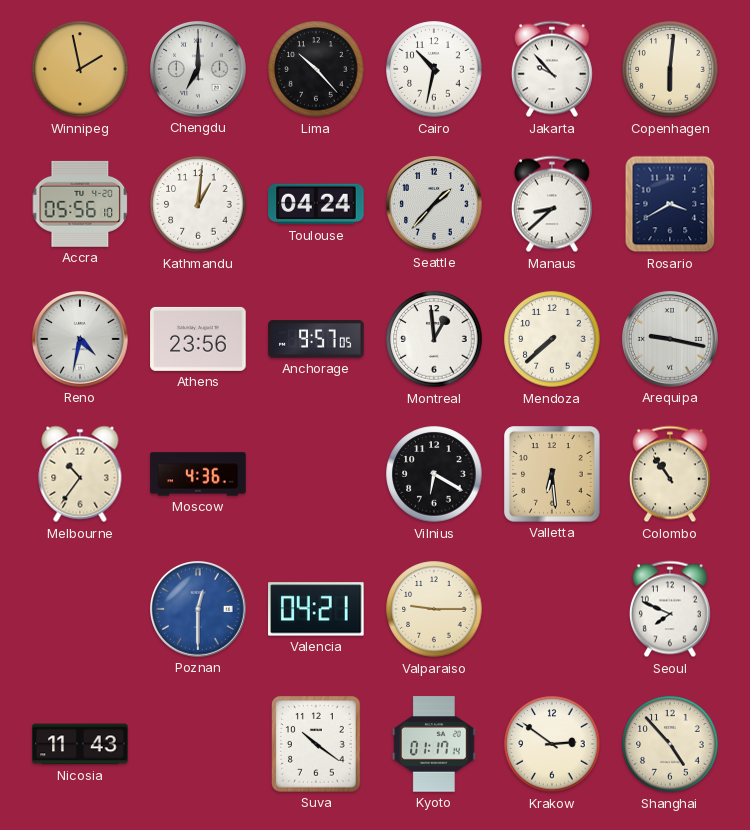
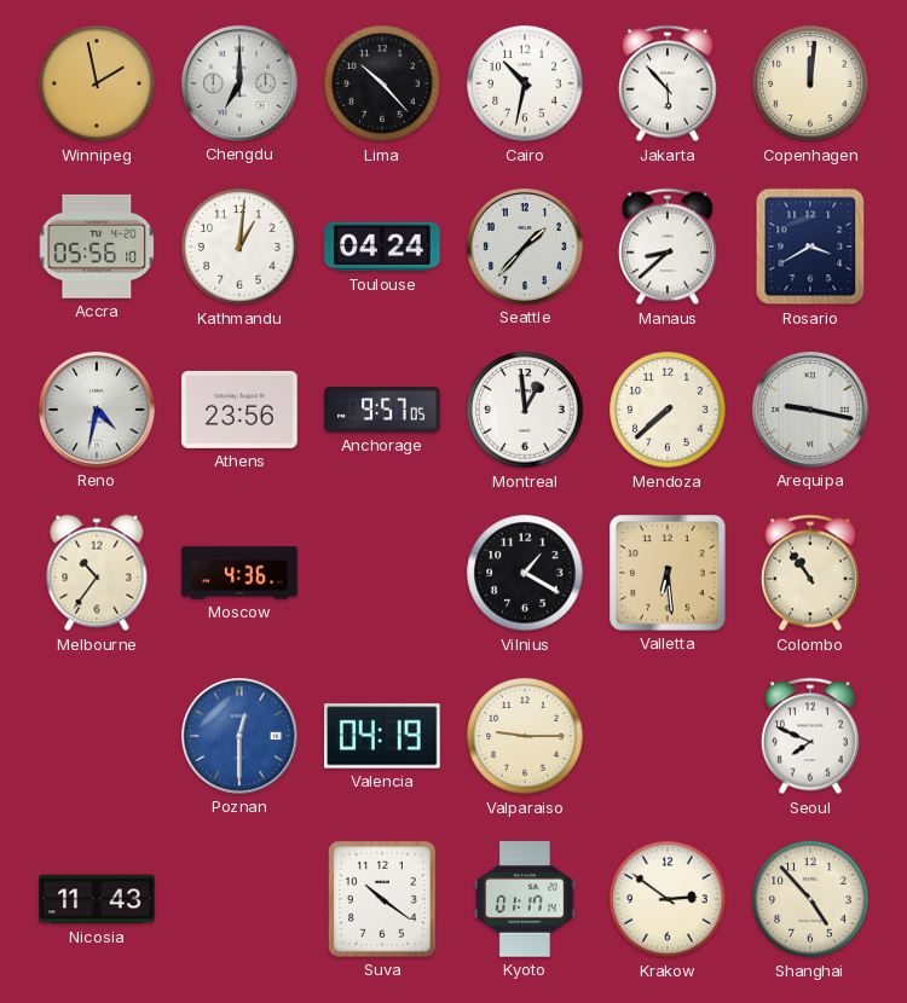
Jakarta: 9:53 -> 5:53 (668, 83)
Copenhagen: 6:01 -> 12:01 (810, 83)
Vilnius: 6:20 -> 1:20 (525, 573)
Valencia: 04:21 -> 04:19 (382, 736)
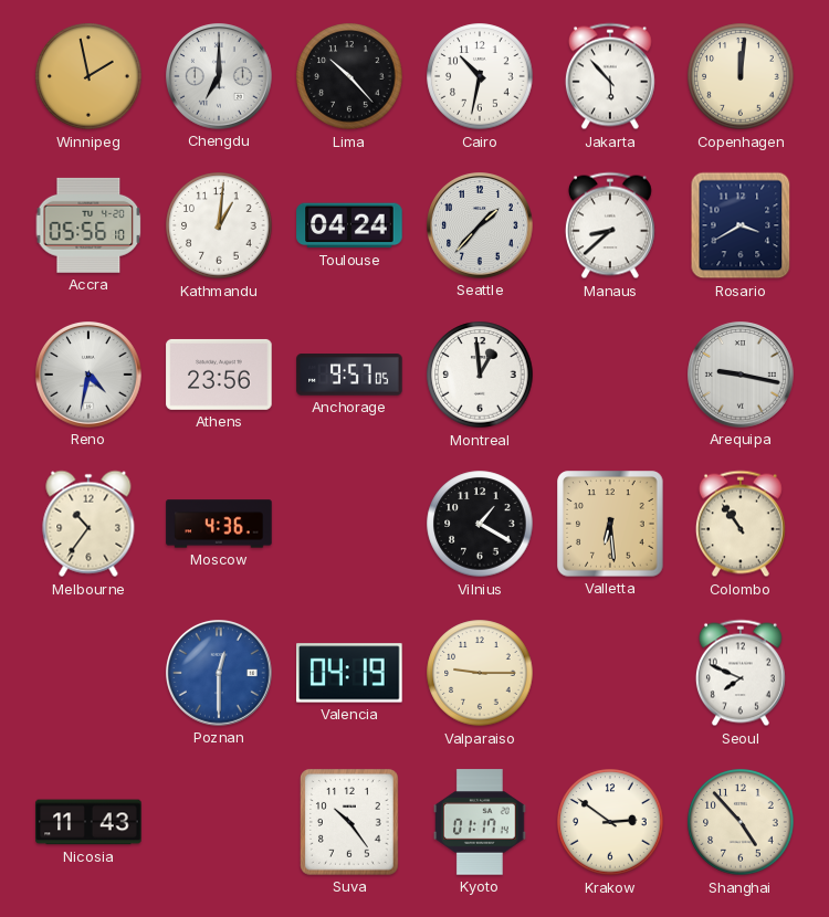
Mendoza: 7:38 -> none (668, 410)
Suva: 10:21 -> 10:24 (350, 823)
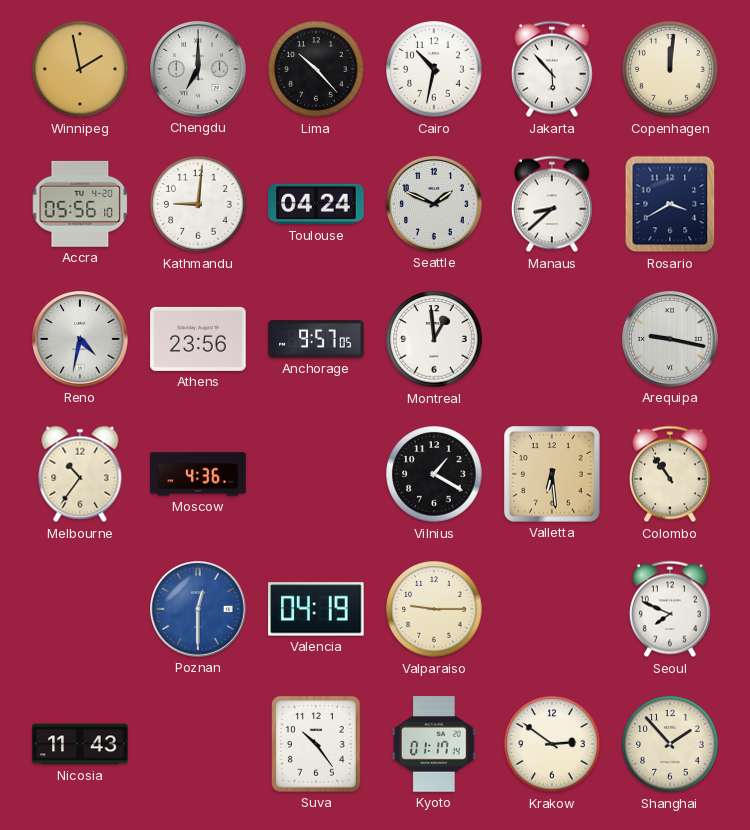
Kathmandu: 1:01 -> 9:01 (198, 204)
Seattle: 1:37 -> 1:49 (435, 205)
Shanghai: 4:53 -> 1:53 (670, 744)
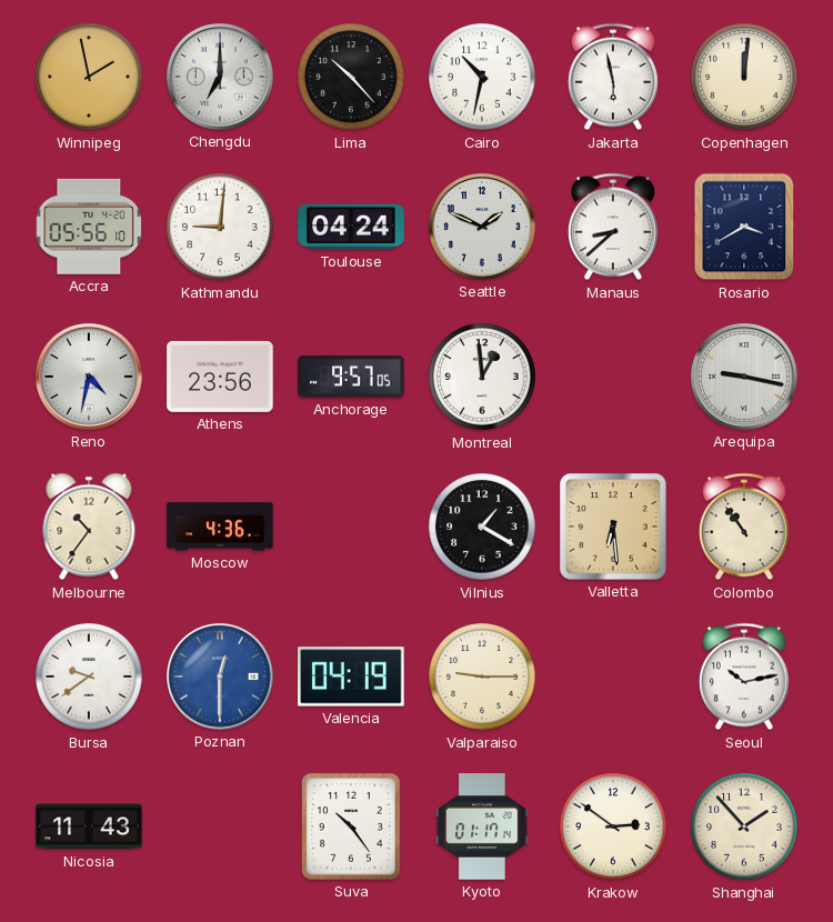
Jakarta: 5:53 -> 5:58 (613, 77)
Bursa: none -> 9:39 (89, 677)
Seoul: 7:49 -> 10:13 (744, 677)
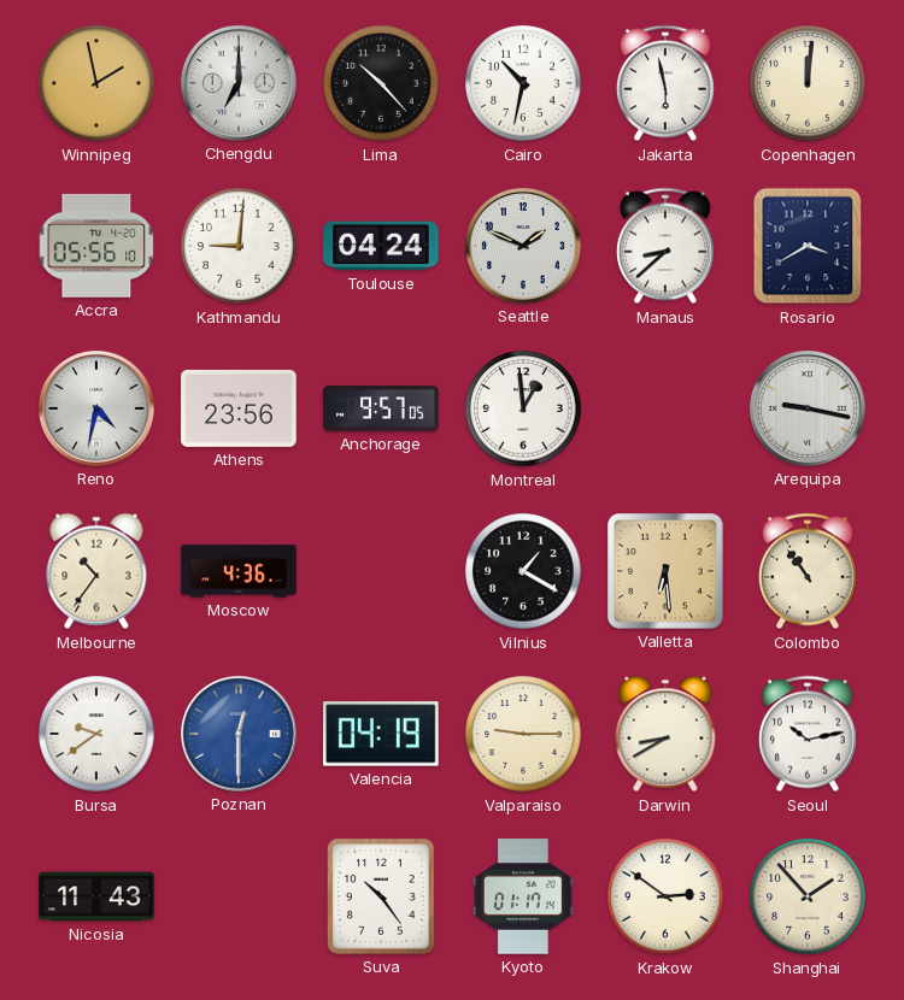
Darwin: none -> 8:40 (665, 734)
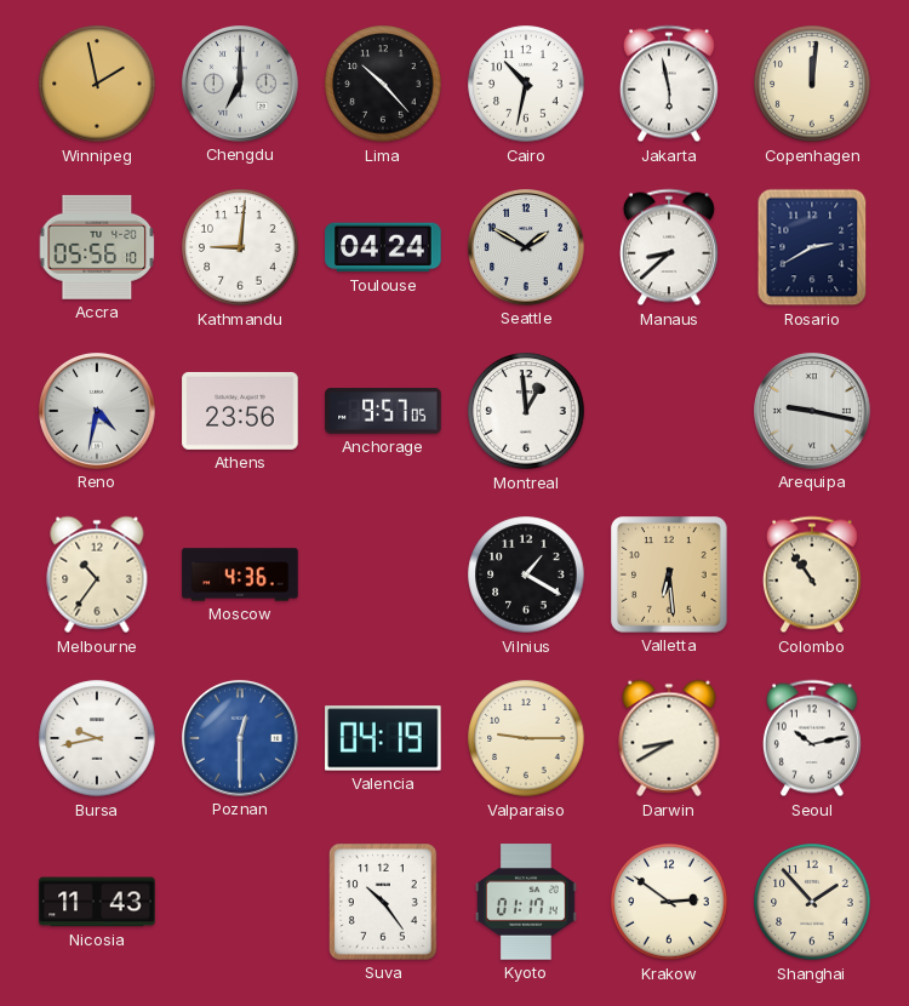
Seattle: 1:49 -> 1:50 (527, 248)
Rosario: 3:40 -> 2:40 (812, 247)
Bursa: 9:39 -> 9:43 (97, 738)
